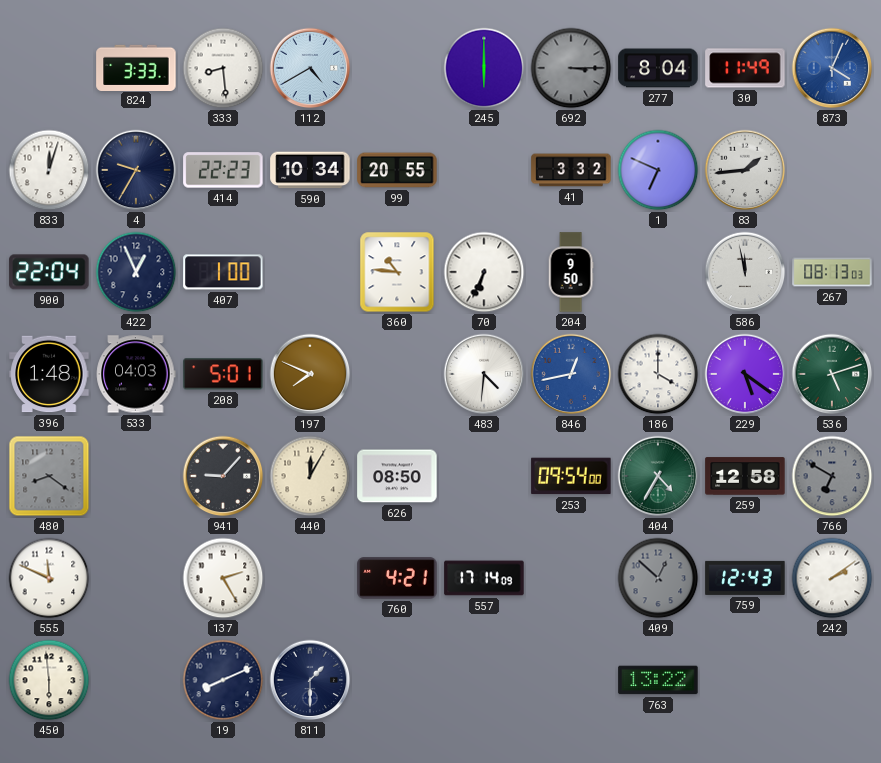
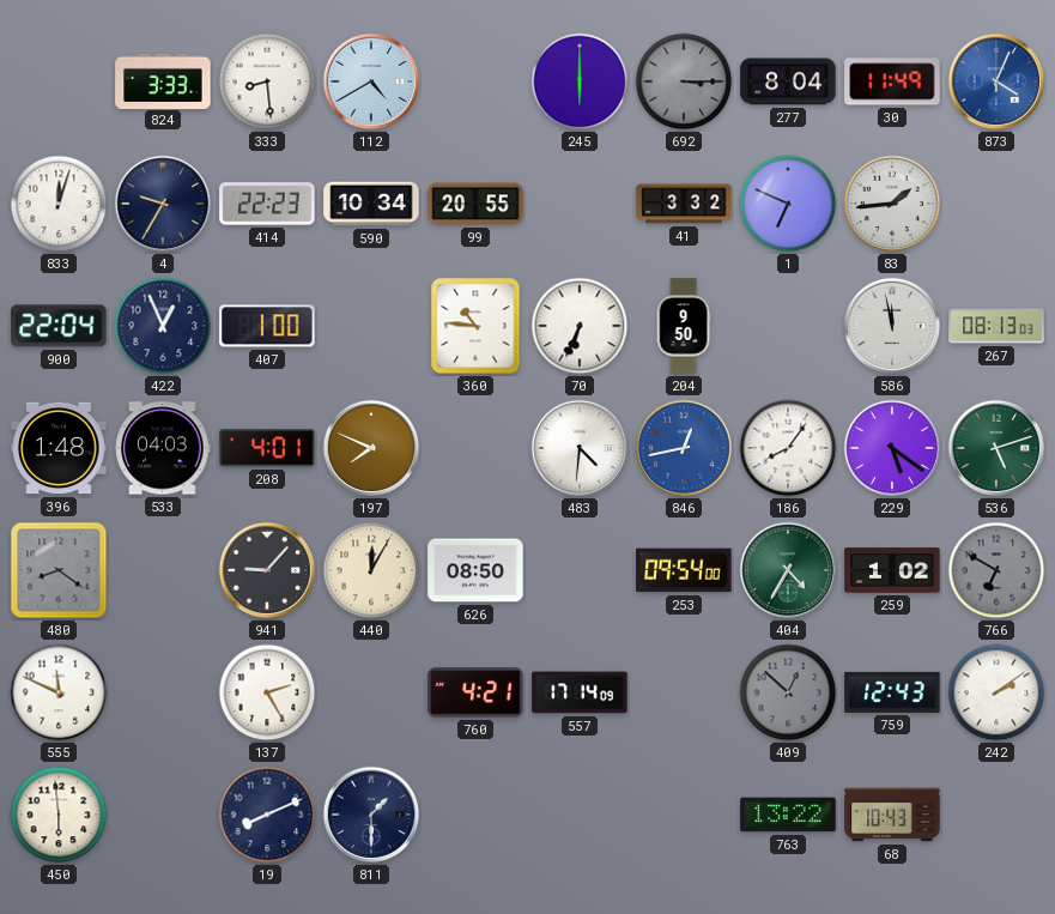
208: 5:01 -> 4:01 (267, 448)
186: 4:00 -> 8:06 (788, 448)
259: 12:58 -> 1:02 (892, 570)
68: none -> 10:43 (892, 815)
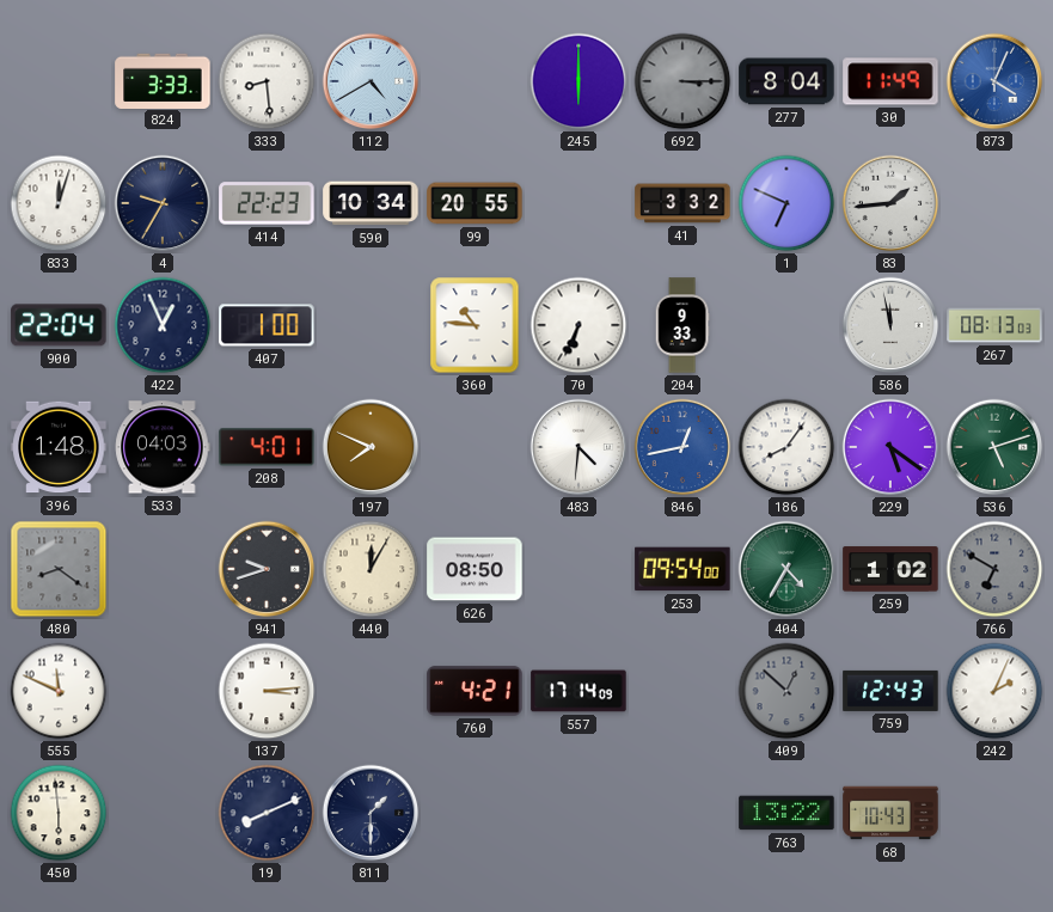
204: 9:50 -> 9:33 (682, 325)
941: 9:07 -> 9:42 (267, 569)
137: 2:25 -> 3:14 (267, 691)
242: 2:09 -> 2:04 (994, 691)
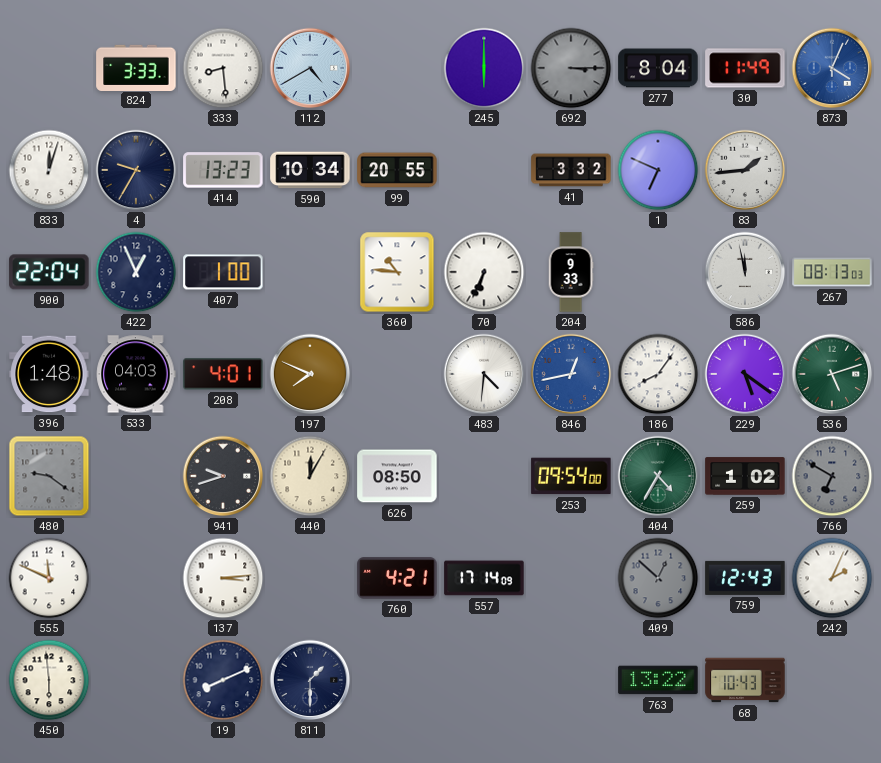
414: 22:23 -> 13:23 (223, 170)
480: 8:21 -> 9:21 (49, 476)
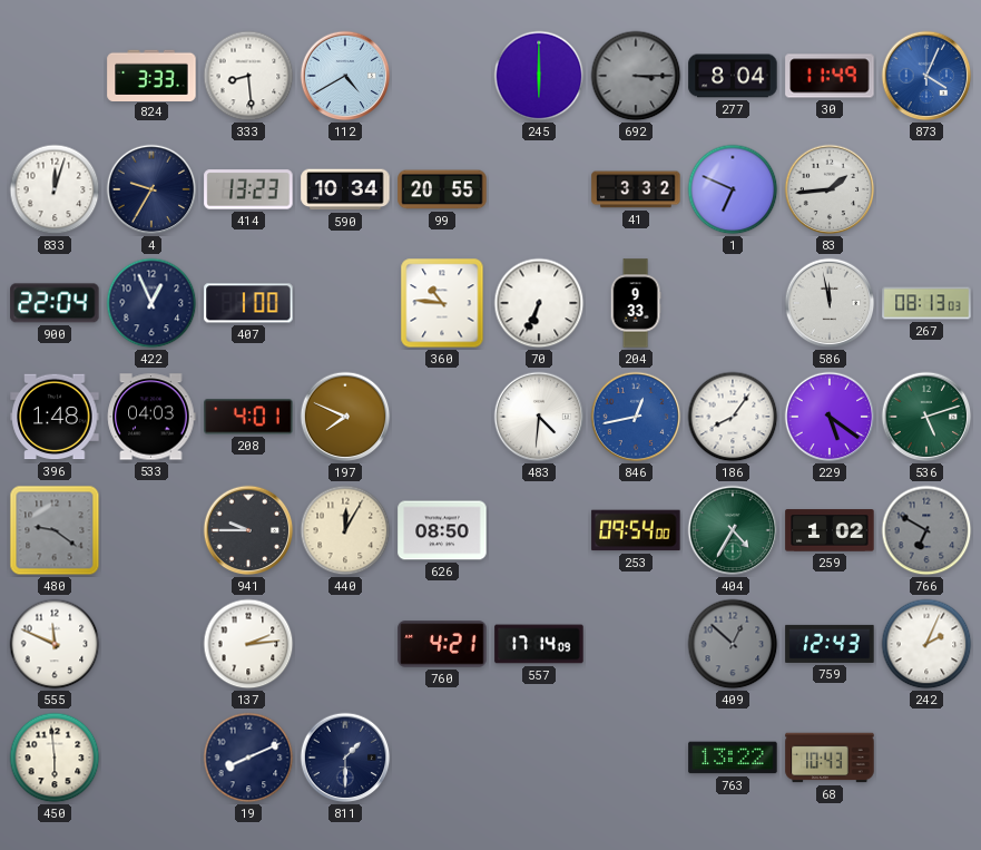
941: 9:42 -> 9:45 (248, 530)
137: 3:14 -> 2:14 (248, 644)
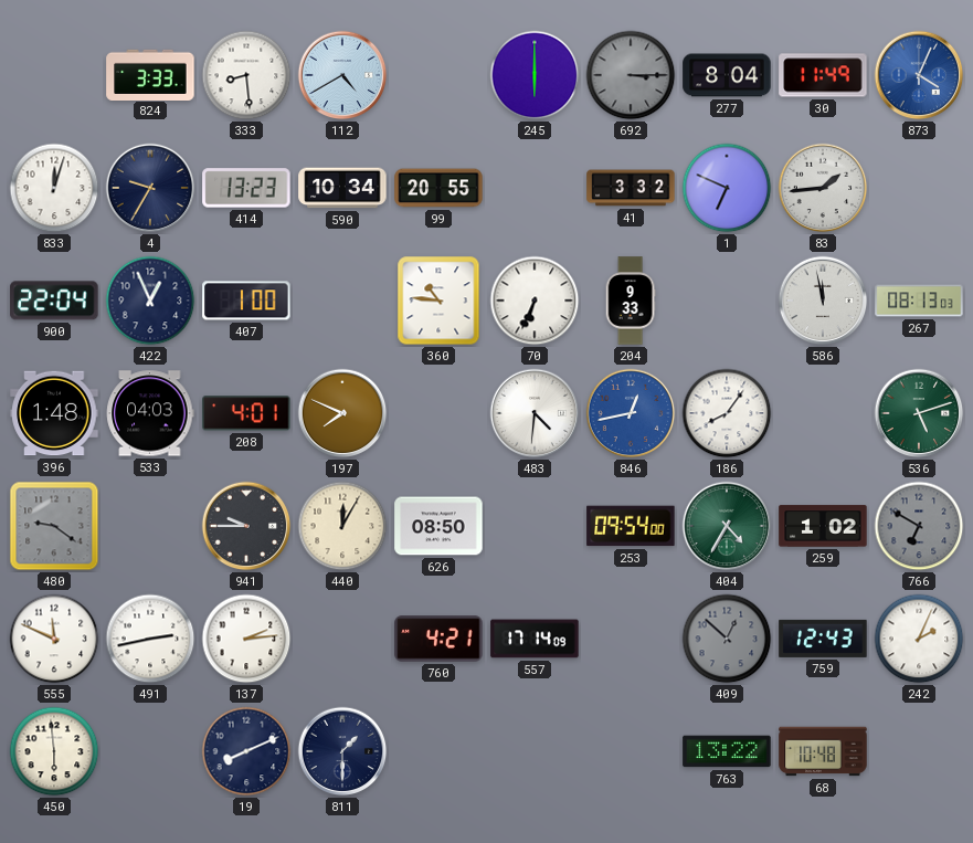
229: 5:21 -> none (830, 417)
491: none -> 2:43 (150, 639)
68: 10:43 -> 10:48 (823, 751)
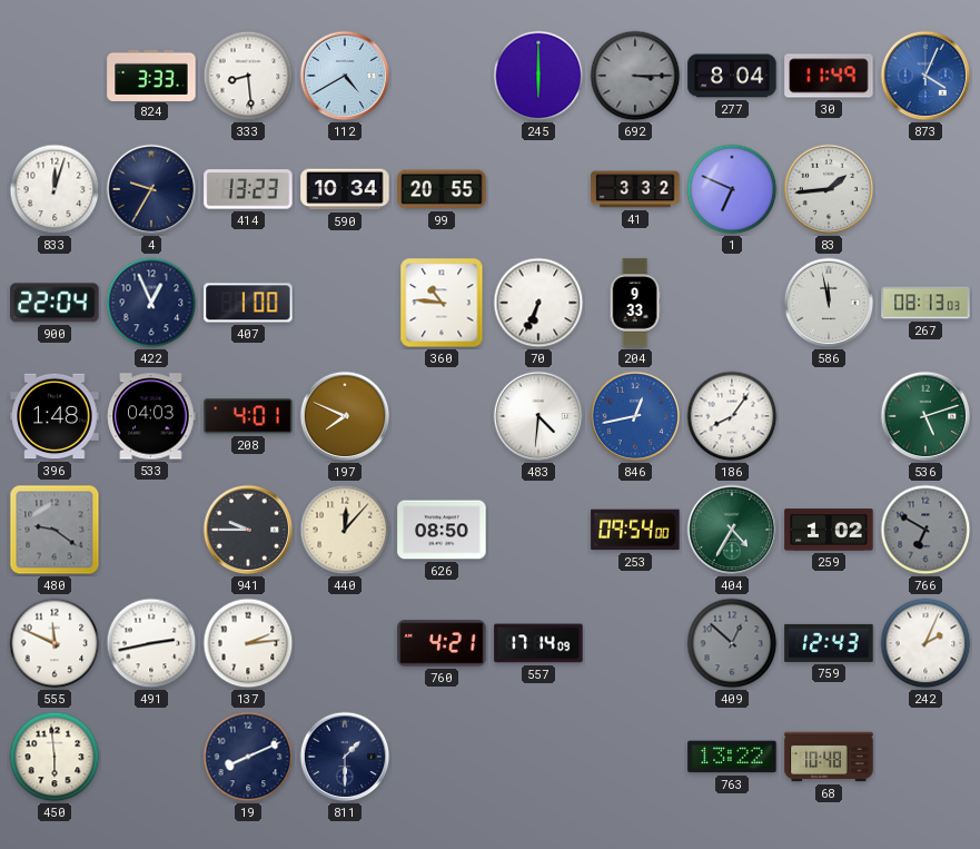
440: 12:05 -> 12:07 (345, 530)
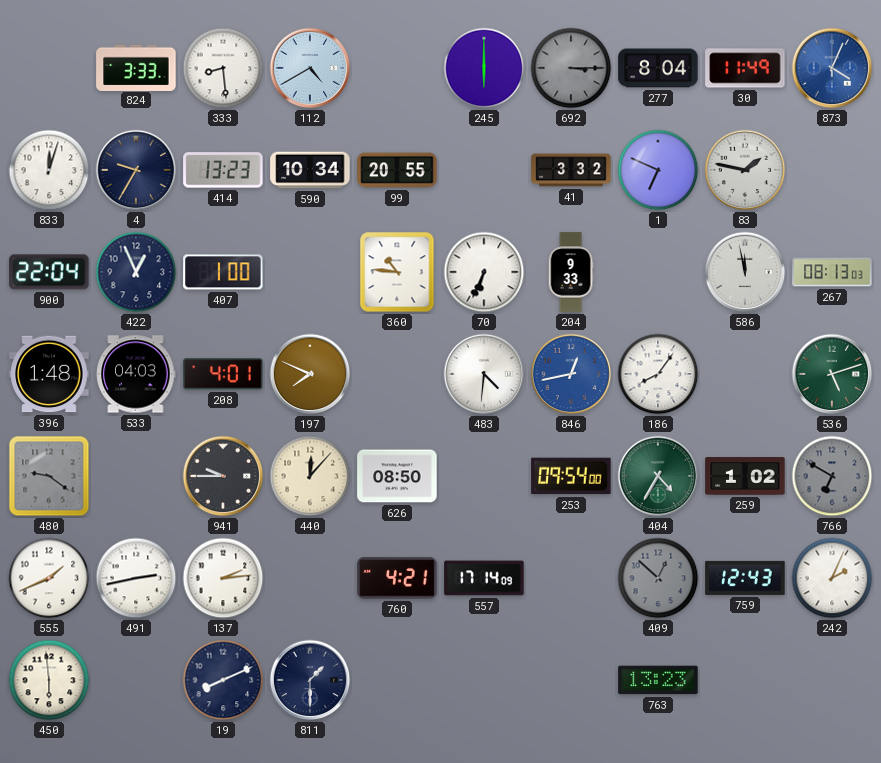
83: 1:44 -> 1:47 (745, 170)
555: 11:49 -> 1:41 (49, 578)
763: 13:22 -> 13:23 (658, 680)
68: 10:48 -> none (829, 757)
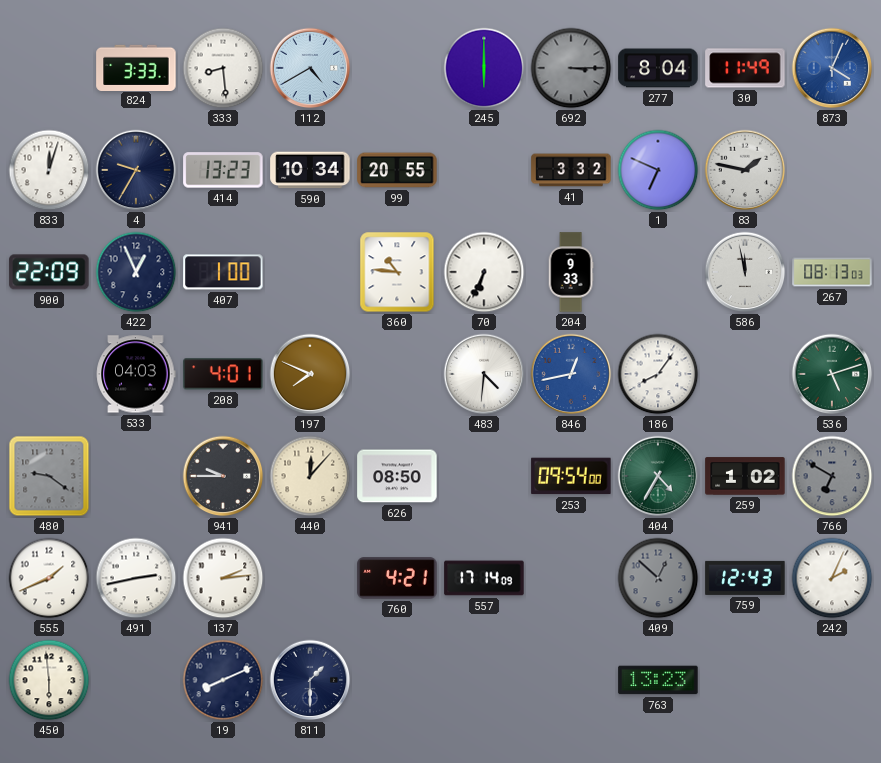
900: 22:04 -> 22:09 (49, 272)
396: 1:48 -> none (49, 374)
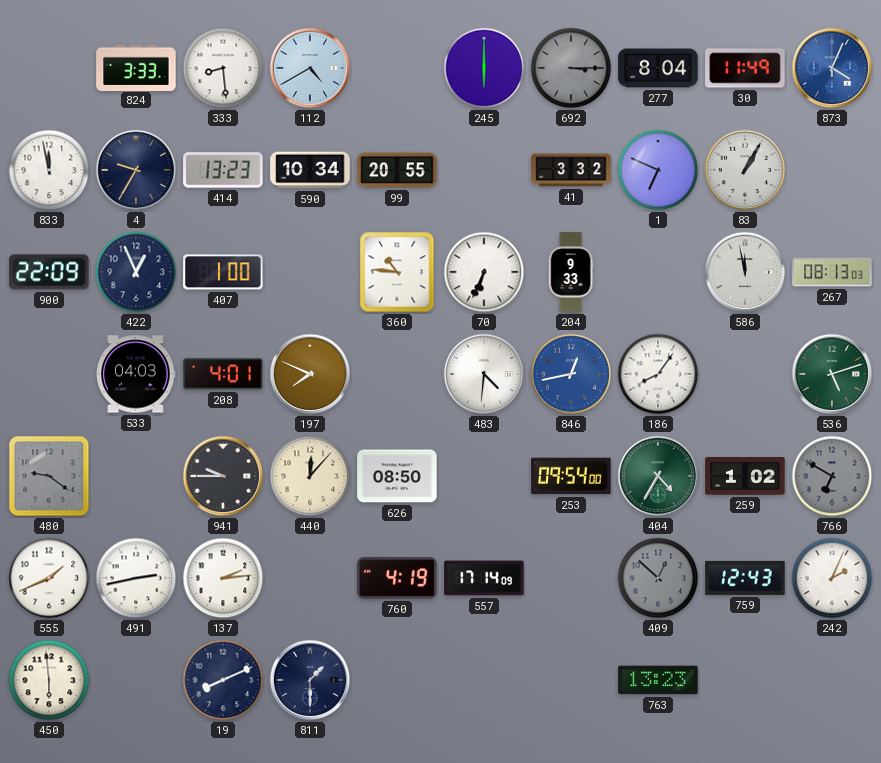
833: 12:03 -> 11:58 (49, 170)
83: 1:47 -> 1:05 (745, 170)
760: 4:21 -> 4:19 (397, 578)
